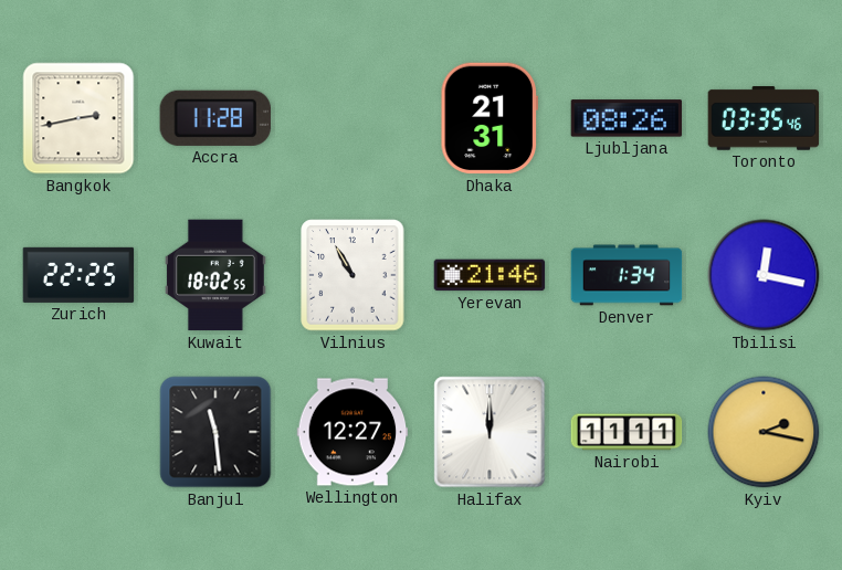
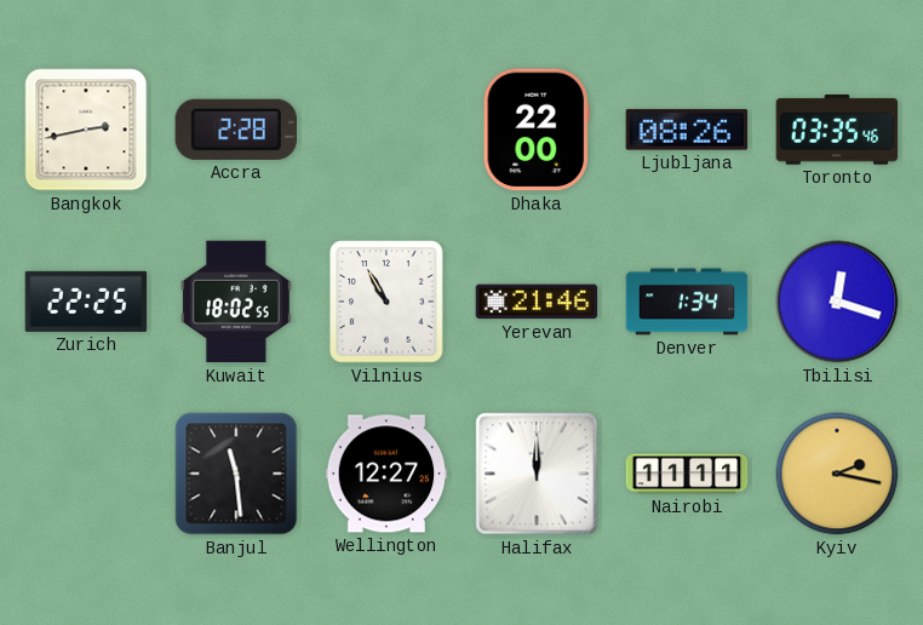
Accra: 11:28 -> 2:28 (235, 130)
Dhaka: 21:31 -> 22:00 (535, 130)
Tbilisi: 12:17 -> 12:18 (837, 302)
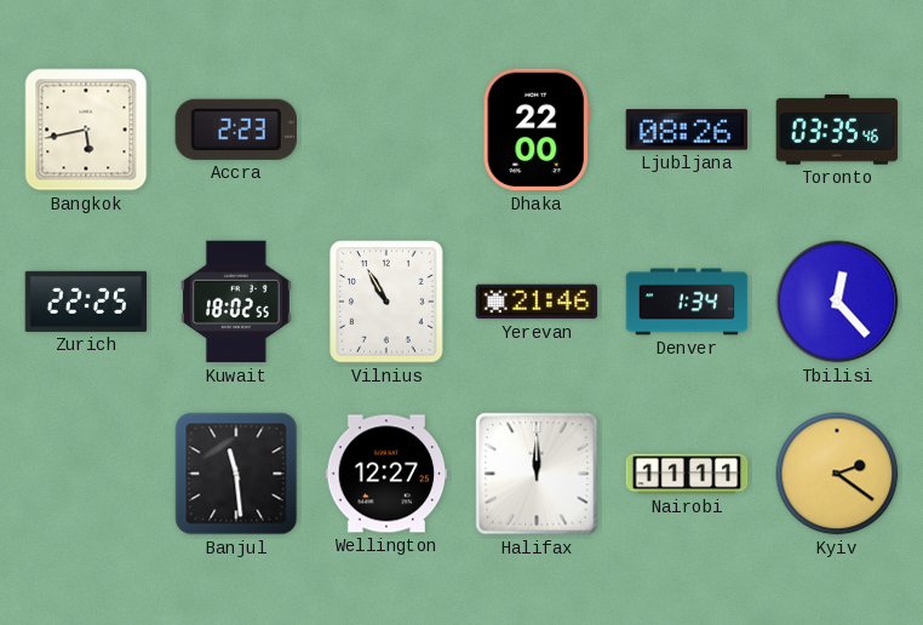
Bangkok: 2:43 -> 5:43 (86, 130)
Accra: 2:28 -> 2:23 (235, 130)
Tbilisi: 12:18 -> 12:23 (837, 302)
Kyiv: 2:17 -> 2:21 (837, 474)
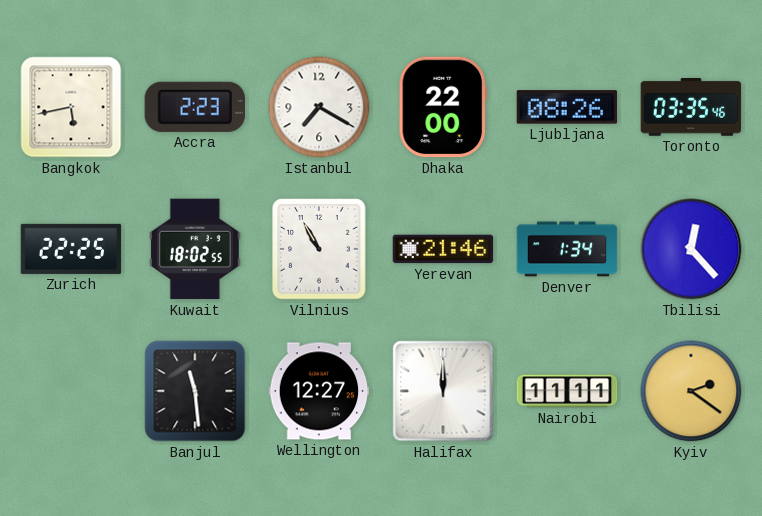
Istanbul: none -> 7:20 (319, 107)
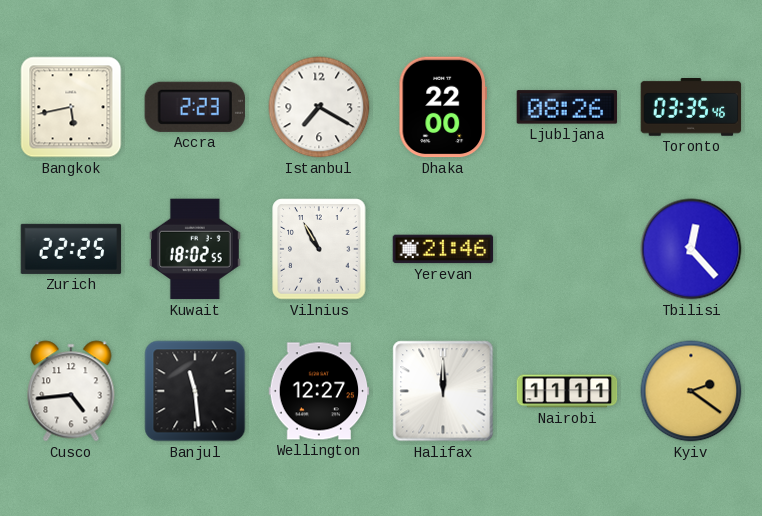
Denver: 1:34 -> none (567, 249)
Cusco: none -> 4:44 (71, 391)
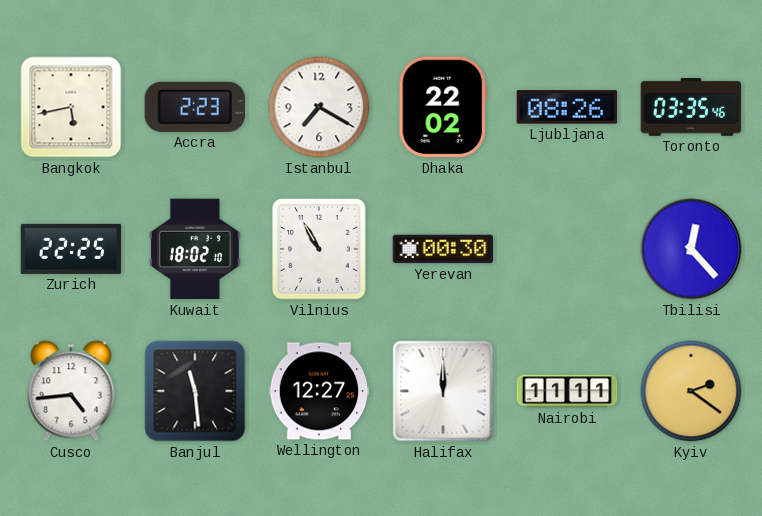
Dhaka: 22:00 -> 22:02 (442, 107)
Kuwait: 18:02:55 -> 18:02:10 (195, 249)
Yerevan: 21:46 -> 00:30 (443, 249)
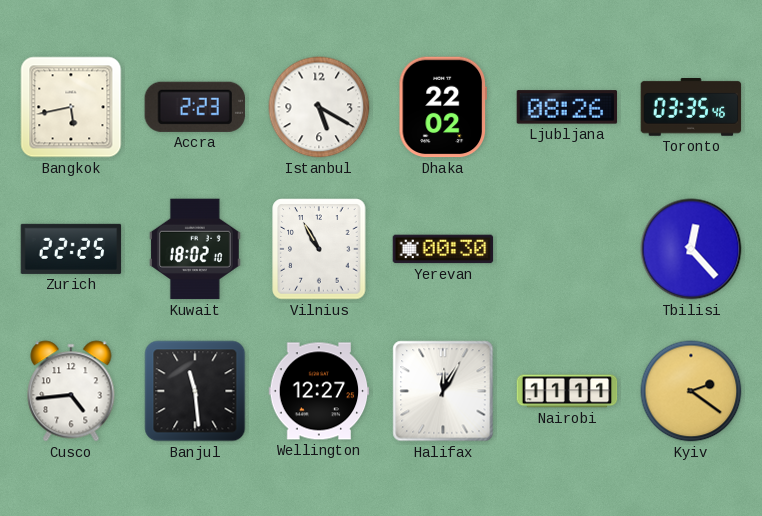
Istanbul: 7:20 -> 5:20 (319, 107)
Halifax: 12:00 -> 12:05 (443, 391)
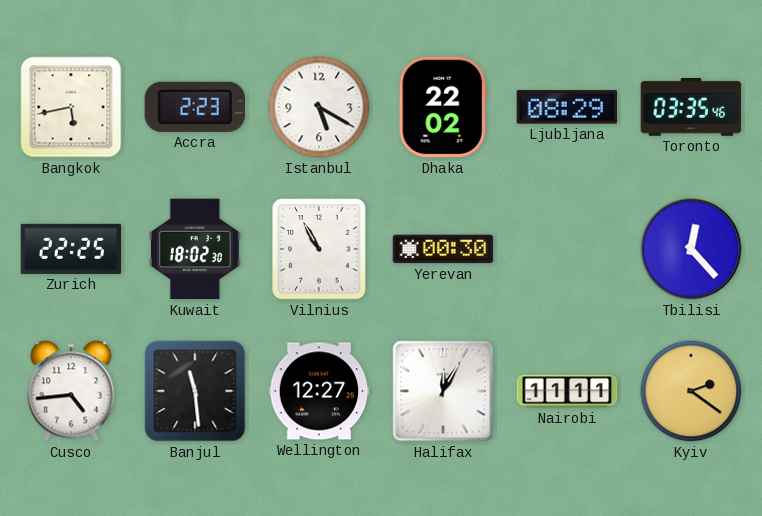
Ljubljana: 08:26 -> 08:29 (567, 107)
Kuwait: 18:02:10 -> 18:02:30 (195, 249)
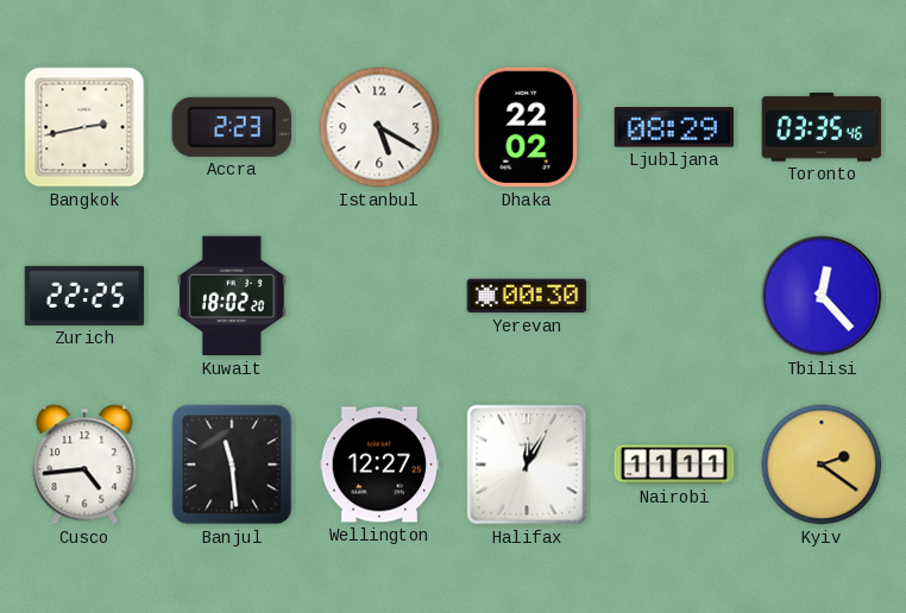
Bangkok: 5:43 -> 2:43 (84, 127)
Kuwait: 18:02:30 -> 18:02:20 (232, 296)
Vilnius: 10:55 -> none (319, 249)
